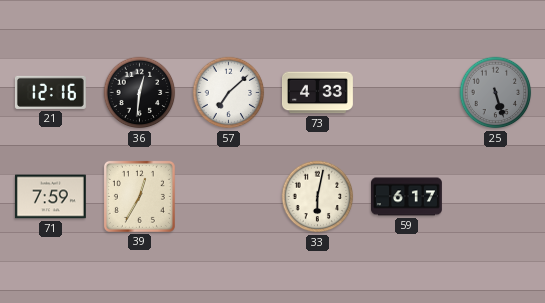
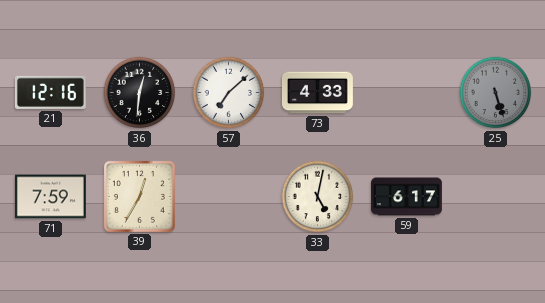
33: 6:02 -> 5:02 (318, 197)
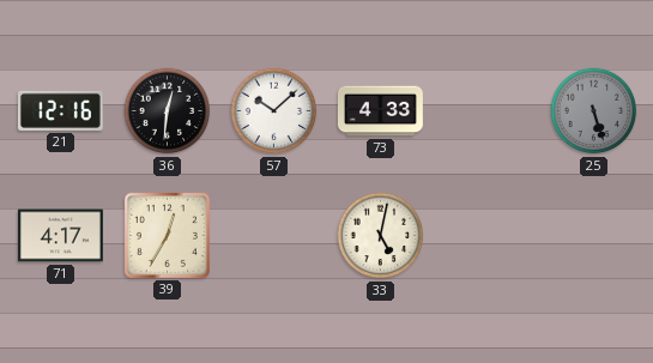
57: 7:08 -> 10:08 (274, 111)
71: 7:59 -> 4:17 (60, 236)
59: 6:17 -> none (407, 197)
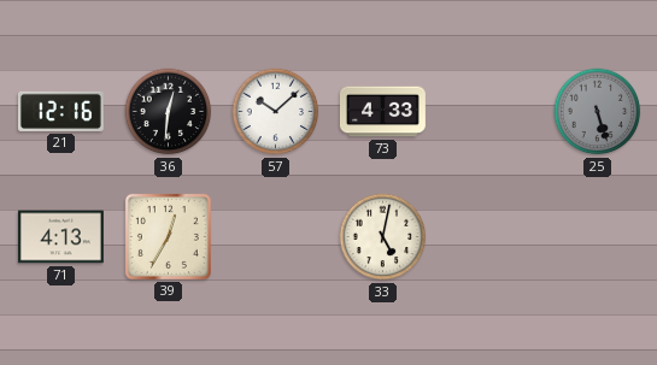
71: 4:17 -> 4:13 (60, 237)
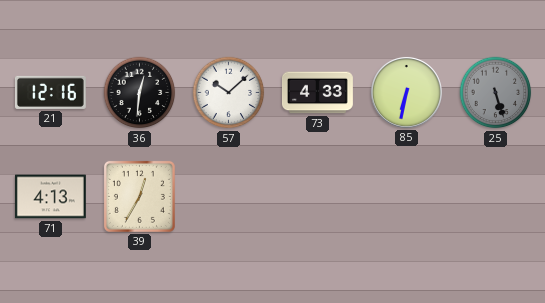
85: none -> 6:32 (406, 92)
33: 5:02 -> none (383, 237)
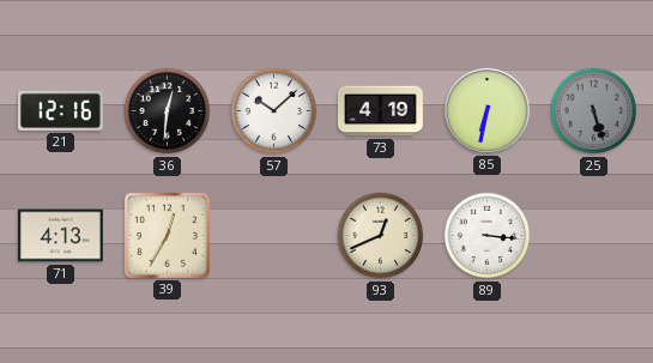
73: 4:33 -> 4:19 (380, 111)
93: none -> 12:41 (381, 236)
89: none -> 3:16 (488, 236)
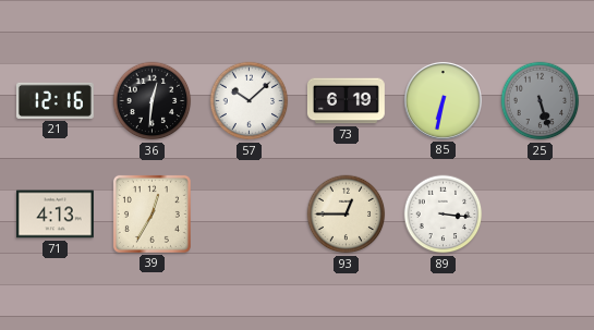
73: 4:19 -> 6:19 (346, 101)
93: 12:41 -> 12:45 (347, 215)
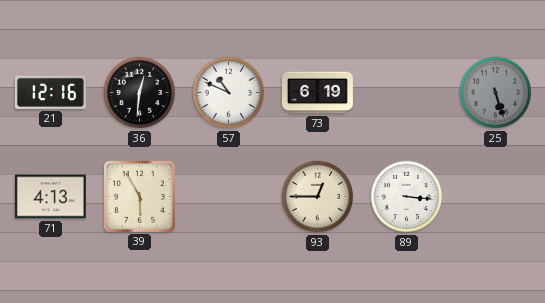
57: 10:08 -> 10:49 (229, 93)
85: 6:32 -> none (443, 100)
39: 12:35 -> 5:55 (139, 196)
